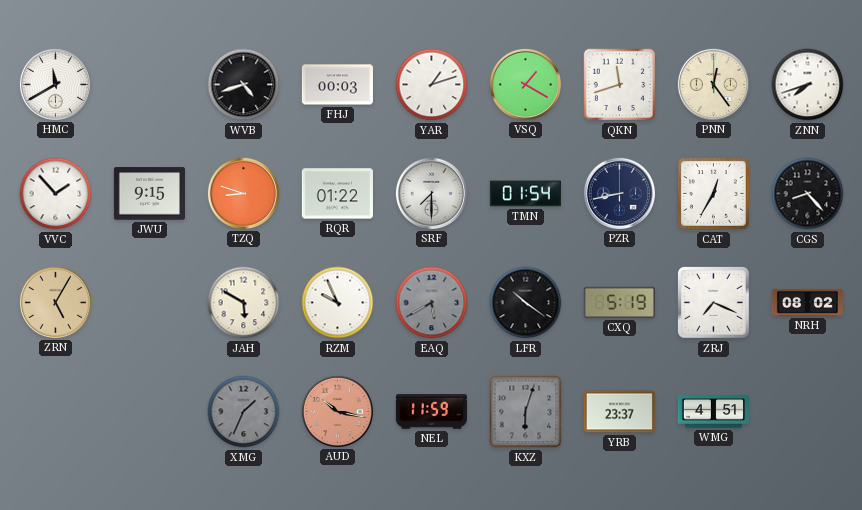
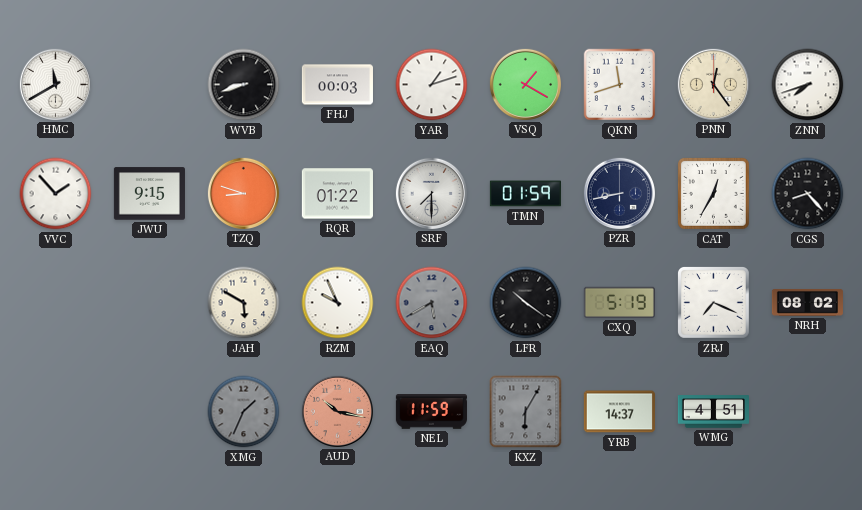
WVB: 4:42 -> 8:42 (244, 85)
TMN: 01:54 -> 01:59 (525, 194)
ZRN: 5:05 -> none (55, 302)
KXZ: 6:03 -> 6:05 (526, 412)
YRB: 23:37 -> 14:37 (619, 412)
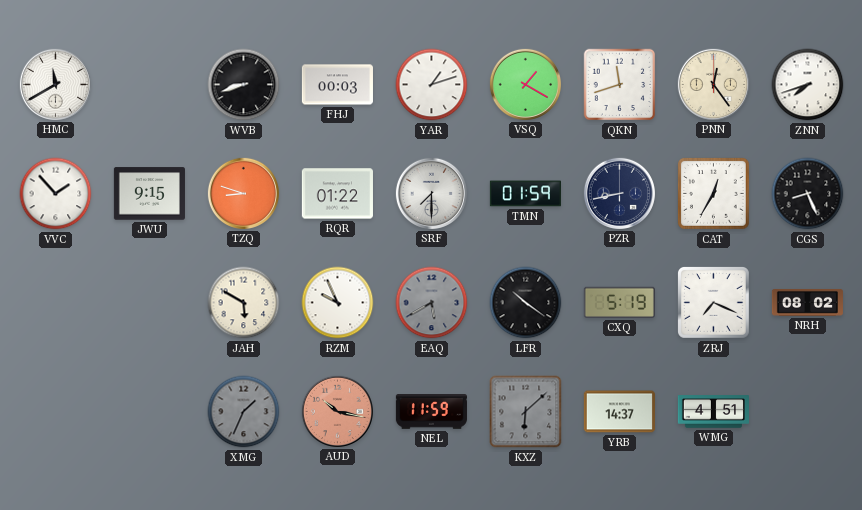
CGS: 8:23 -> 8:26 (808, 194)
KXZ: 6:05 -> 6:08 (526, 412)
